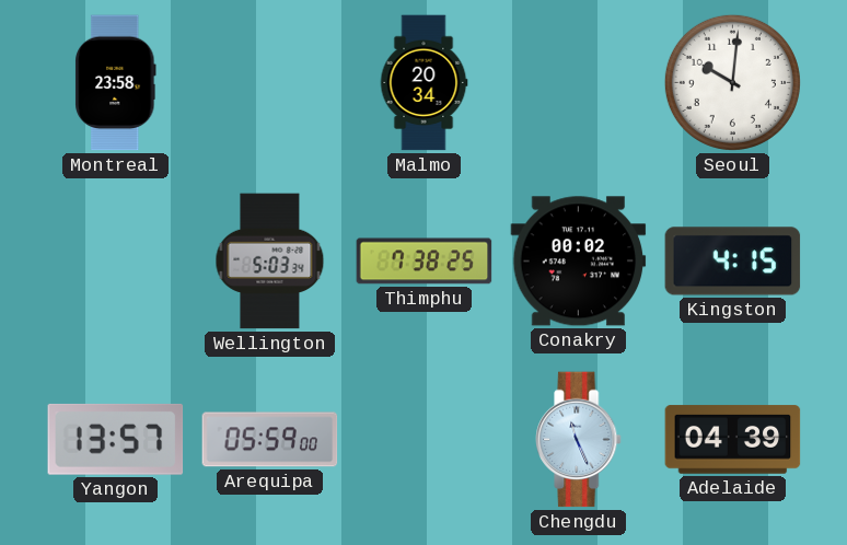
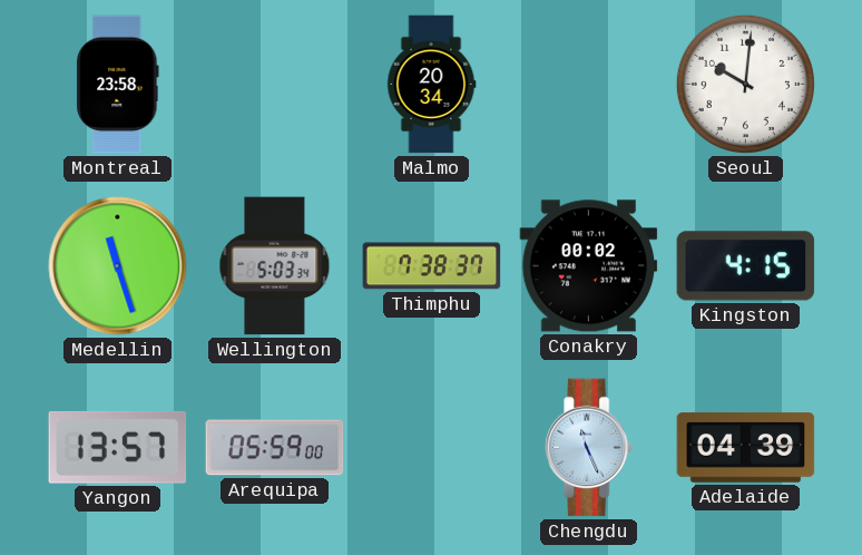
Medellin: none -> 11:27 (118, 266)
Thimphu: 7:38:25 -> 7:38:37 (432, 266)
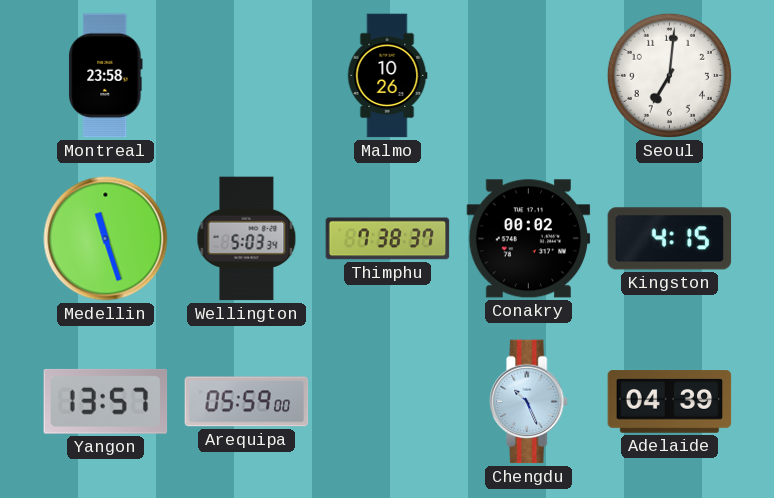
Malmo: 20:34 -> 10:26 (387, 76)
Seoul: 10:01 -> 7:01 (669, 75)
Chengdu: 11:26 -> 10:26 (529, 402)
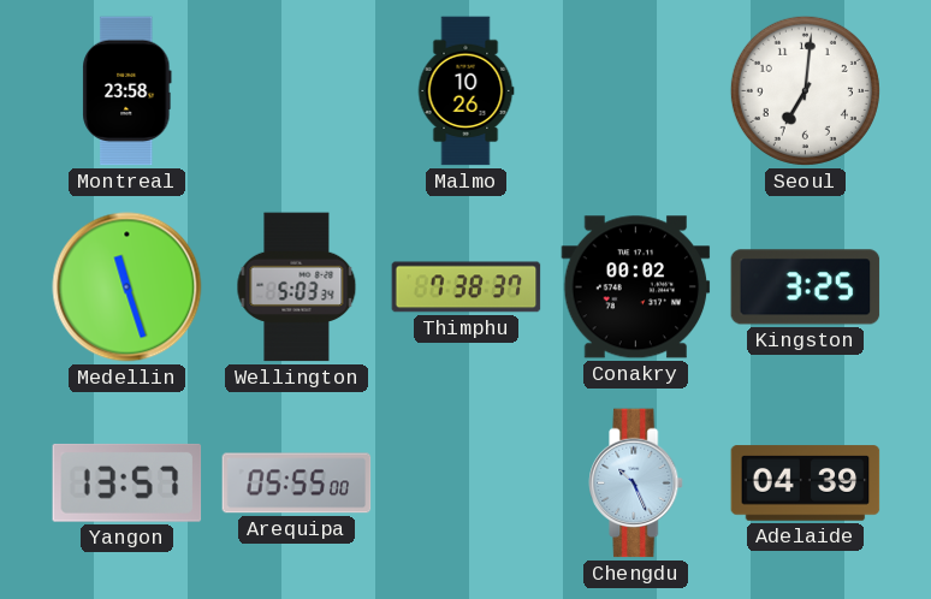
Kingston: 4:15 -> 3:25 (806, 287)
Arequipa: 05:59 -> 05:55 (297, 484)
